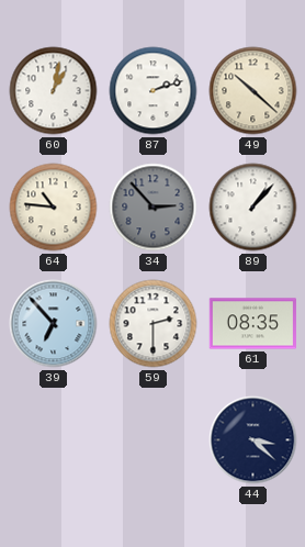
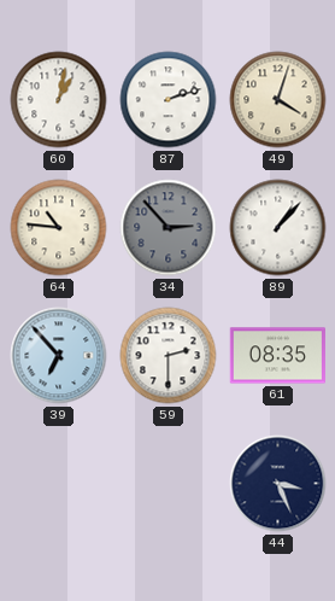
49: 10:22 -> 4:03 (278, 100)
44: 3:22 -> 3:26 (278, 484)
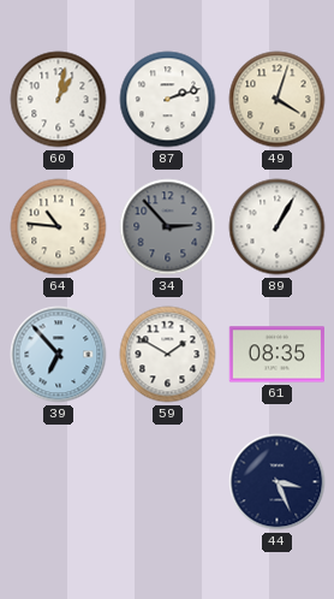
89: 1:07 -> 1:05 (278, 227)
59: 2:30 -> 1:50 (168, 355)
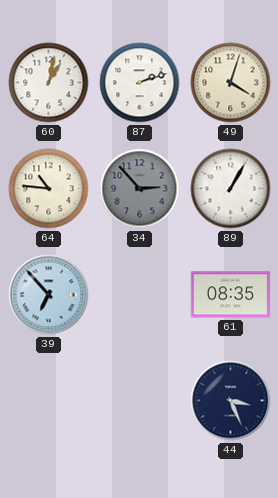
59: 1:50 -> none (168, 355)
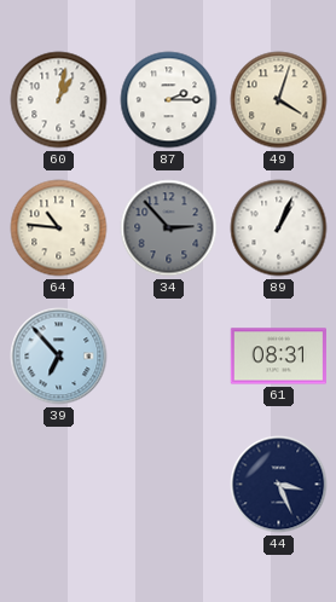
87: 2:12 -> 2:15 (169, 100)
89: 1:05 -> 1:04 (279, 228)
61: 08:35 -> 08:31 (278, 357)
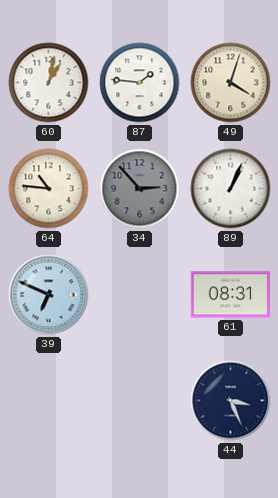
87: 2:15 -> 1:46 (140, 83)
39: 6:53 -> 6:49 (49, 295)
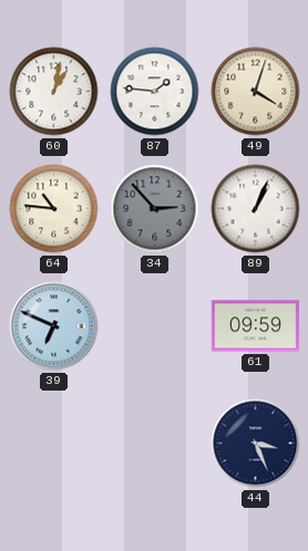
61: 08:31 -> 09:59 (255, 326)
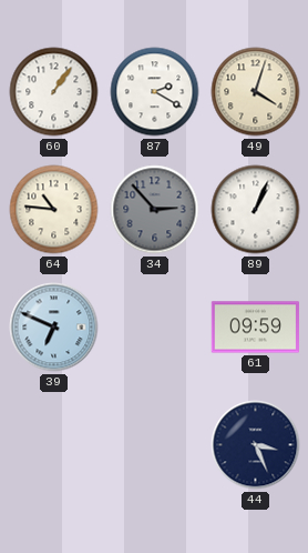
60: 1:02 -> 1:06 (54, 92)
87: 1:46 -> 2:20 (155, 92)
